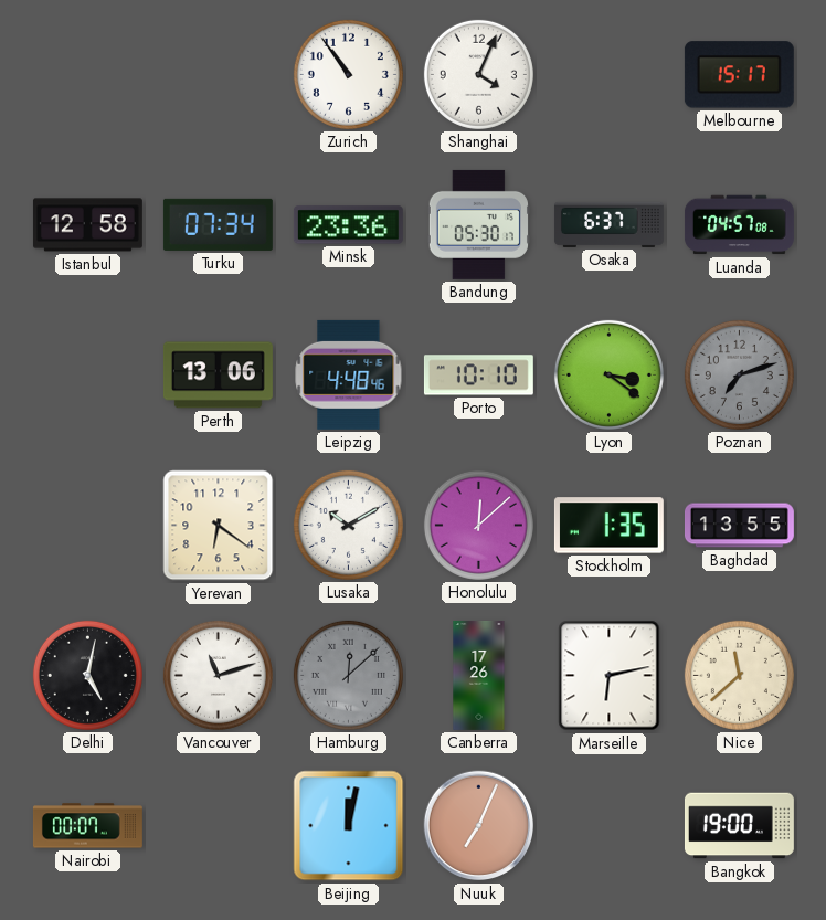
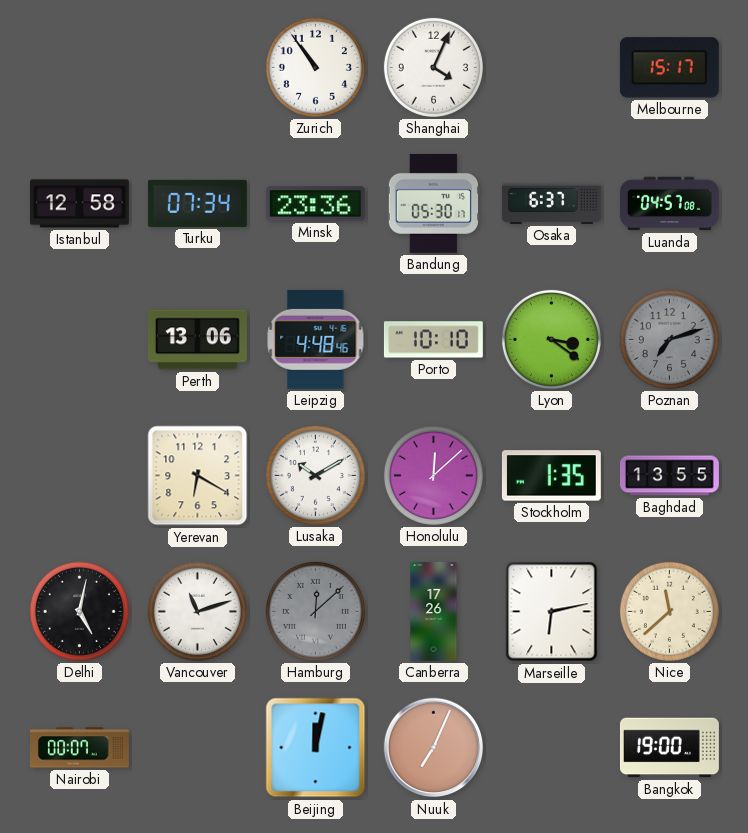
Yerevan: 6:21 -> 6:20 (198, 476)
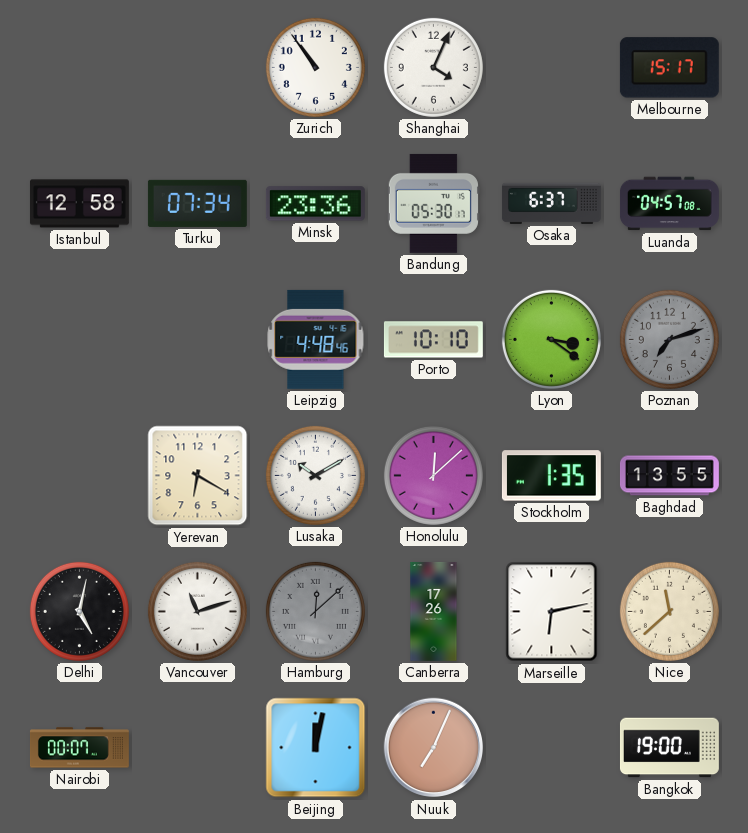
Perth: 13:06 -> none (197, 340)
